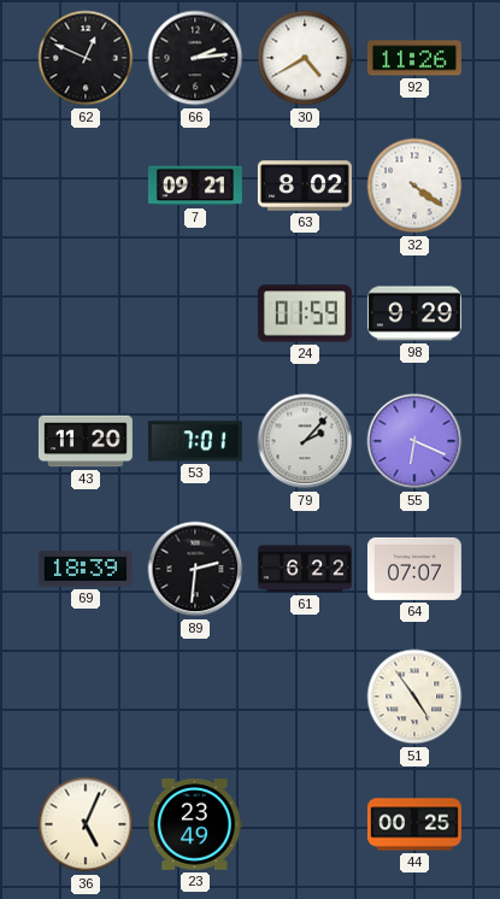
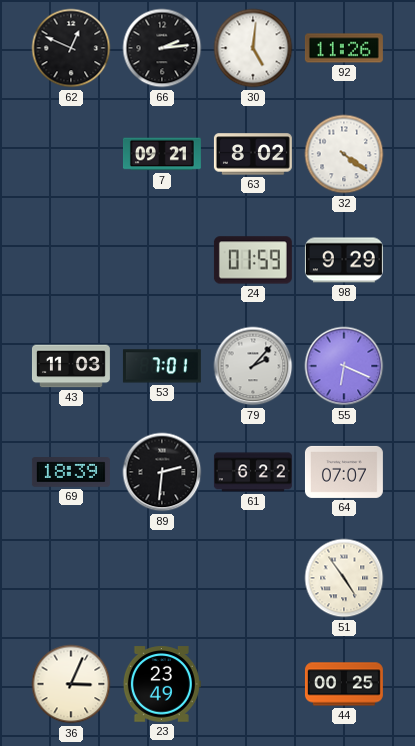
30: 4:40 -> 5:01 (253, 48)
43: 11:20 -> 11:03 (71, 366)
36: 5:04 -> 3:04 (71, 684)
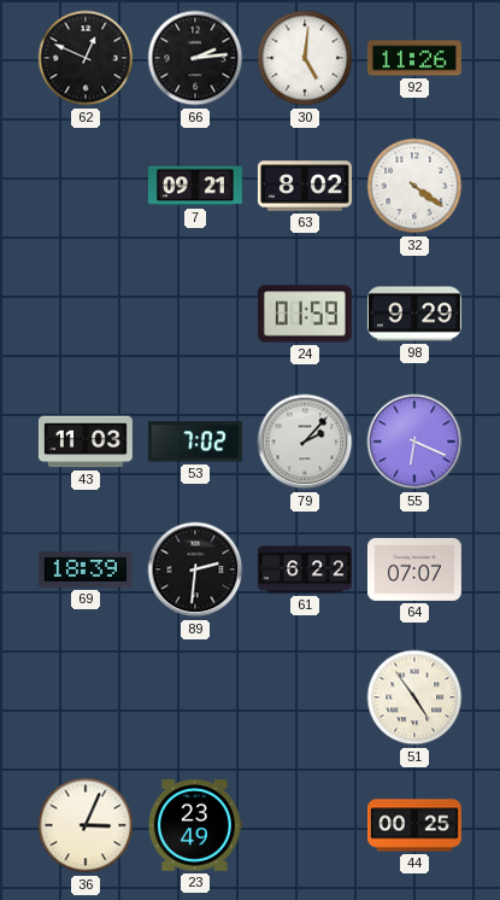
53: 7:01 -> 7:02 (195, 442)
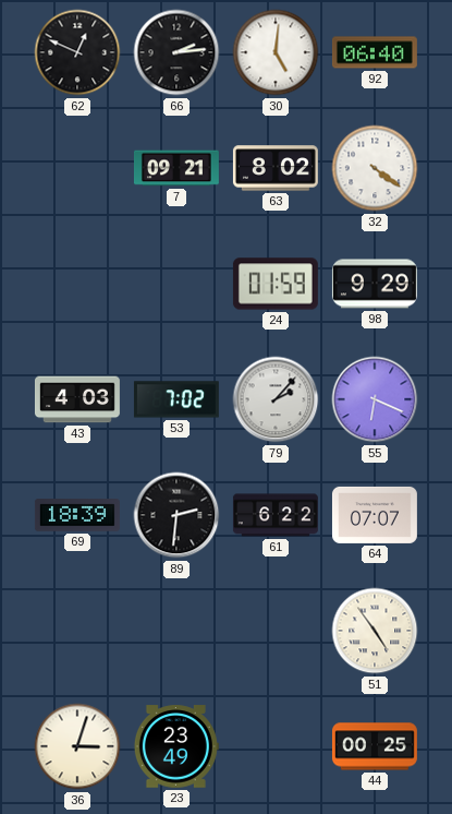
92: 11:26 -> 06:40 (375, 52)
43: 11:03 -> 4:03 (77, 399)
36: 3:04 -> 3:03 (77, 746)
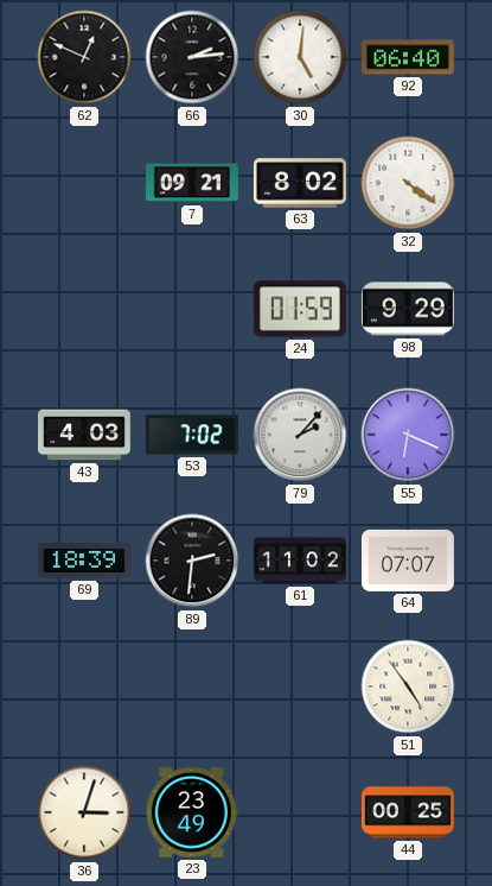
61: 6:22 -> 11:02 (300, 561)
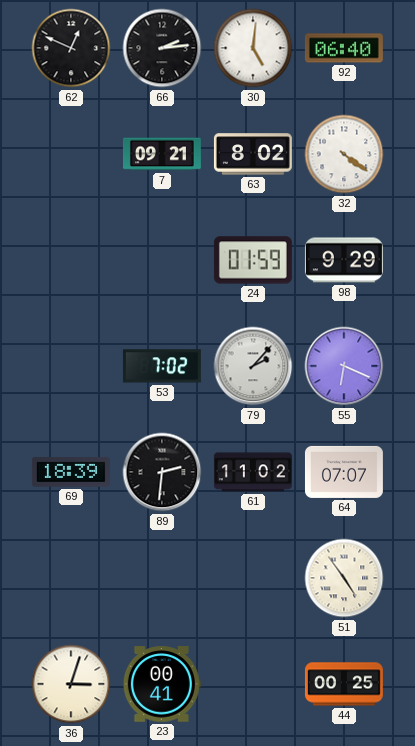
43: 4:03 -> none (84, 435)
23: 23:49 -> 00:41 (162, 684)
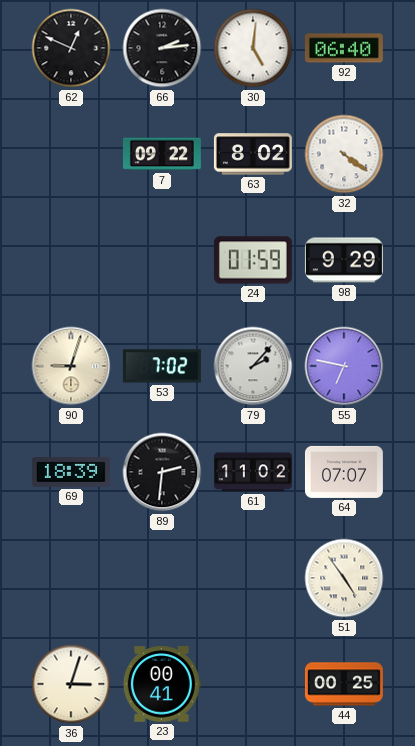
7: 09:21 -> 09:22 (162, 154)
90: none -> 9:03 (71, 366)
55: 6:19 -> 6:47 (344, 366)
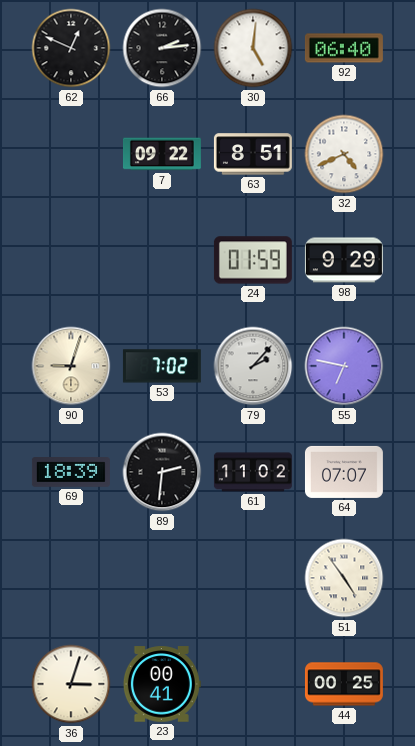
63: 8:02 -> 8:51 (253, 154)
32: 4:21 -> 4:41 (344, 154)
